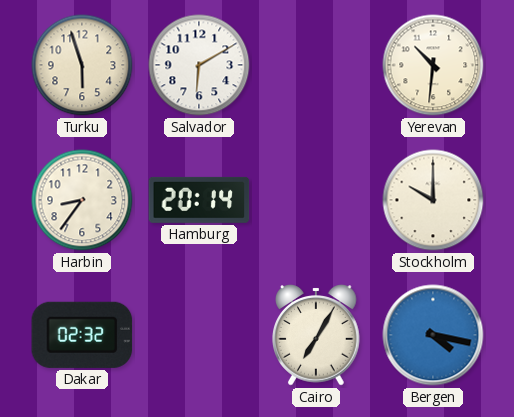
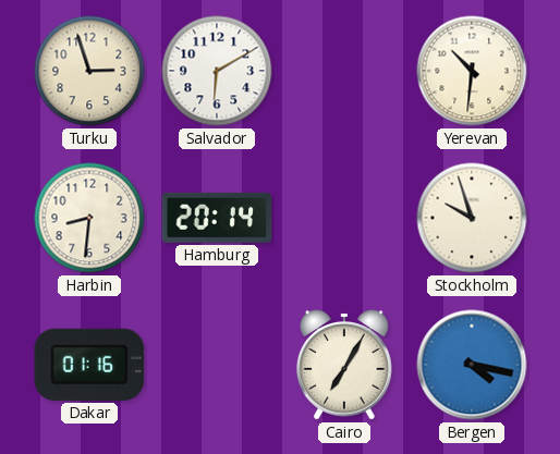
Turku: 5:57 -> 2:57 (89, 71)
Harbin: 8:36 -> 8:31 (89, 218)
Stockholm: 10:00 -> 9:57 (472, 218)
Dakar: 02:32 -> 01:16 (89, 365)
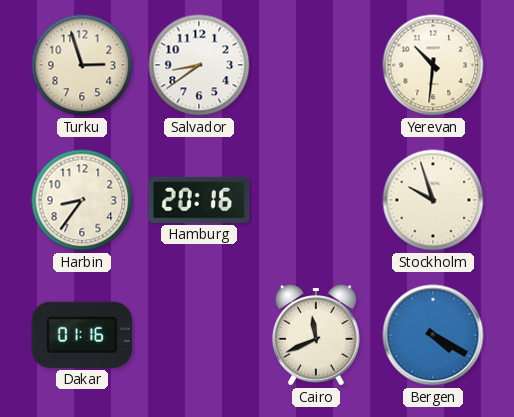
Salvador: 6:10 -> 8:39 (199, 65)
Harbin: 8:31 -> 8:36 (82, 200)
Hamburg: 20:14 -> 20:16 (199, 200)
Cairo: 7:05 -> 11:41 (317, 335)
Bergen: 4:17 -> 4:20 (433, 335)
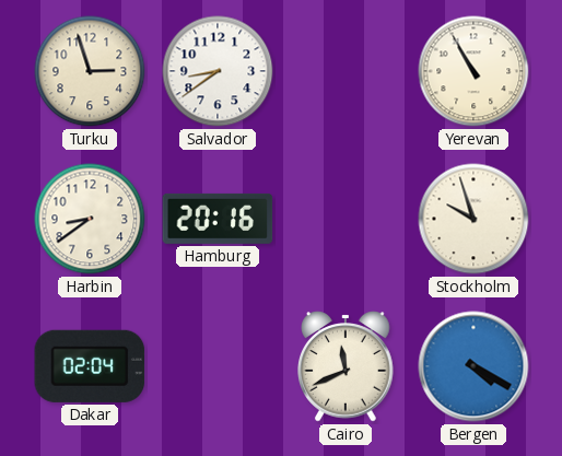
Yerevan: 10:31 -> 10:55 (473, 71)
Harbin: 8:36 -> 8:39 (90, 219)
Dakar: 01:16 -> 02:04 (90, 366)
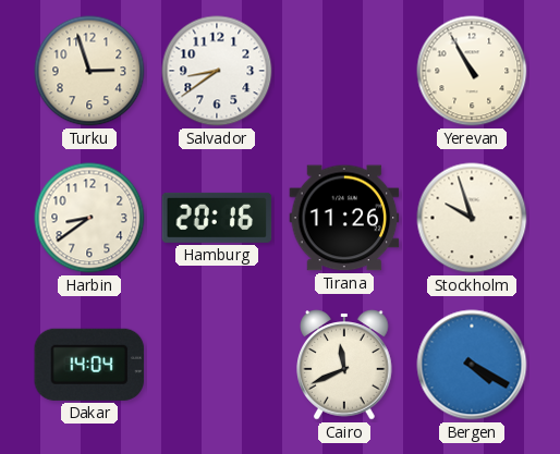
Tirana: none -> 11:26 (344, 218)
Dakar: 02:04 -> 14:04 (89, 365)
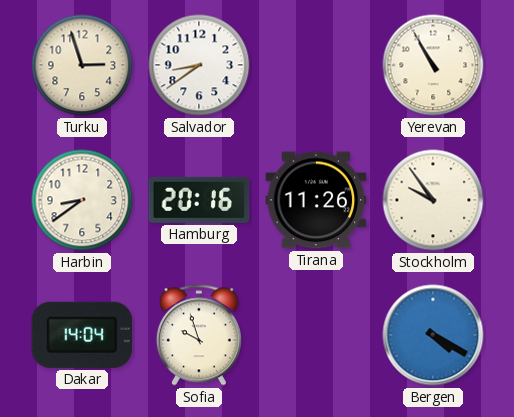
Stockholm: 9:57 -> 9:54 (433, 200)
Sofia: none -> 9:57 (199, 335)
Cairo: 11:41 -> none (345, 365)
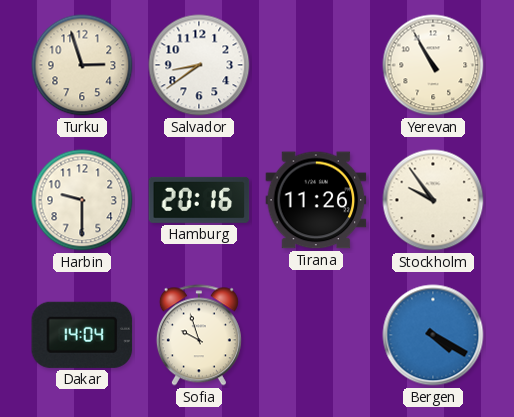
Harbin: 8:39 -> 9:30 (82, 200)
